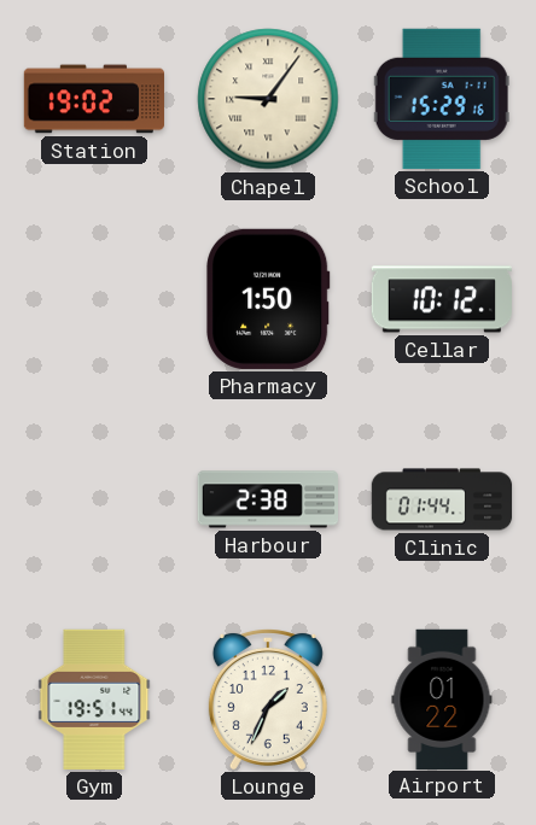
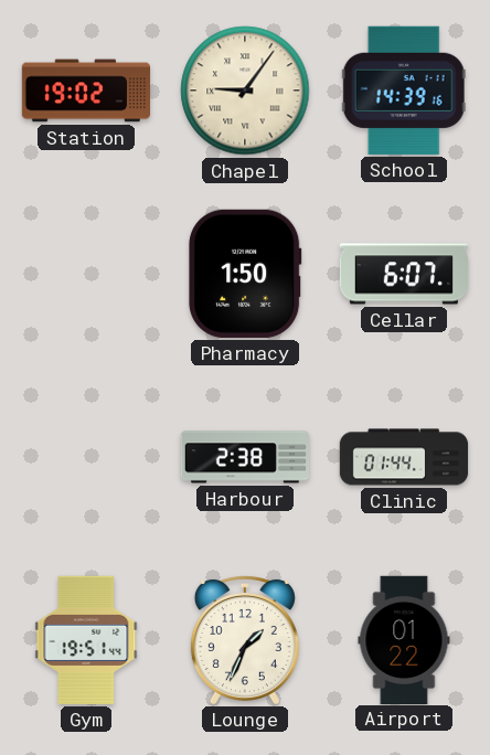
School: 15:29 -> 14:39 (404, 91)
Cellar: 10:12 -> 6:07 (403, 274)
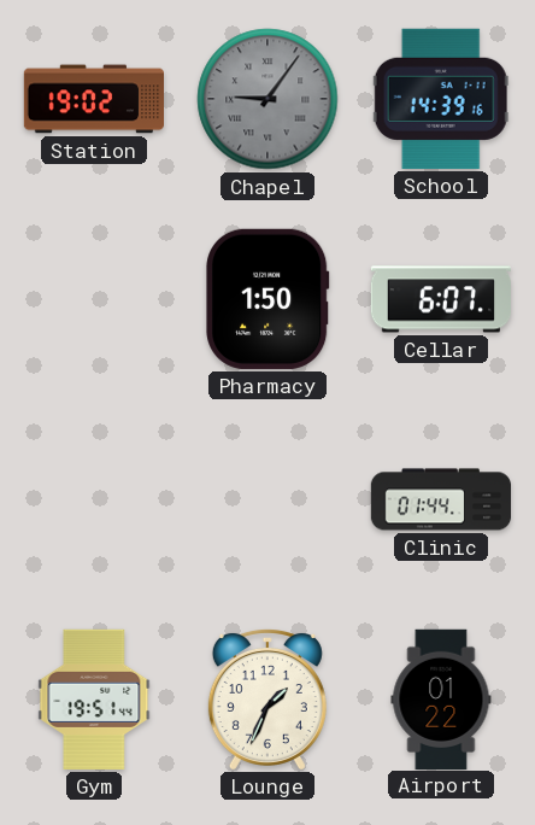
Chapel dial: cream -> grey (267, 99)
Harbour: 2:38 -> none (244, 457)
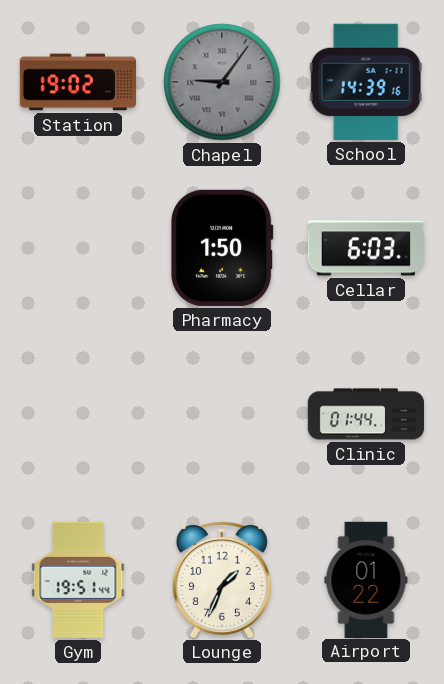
Cellar: 6:07 -> 6:03 (365, 248)
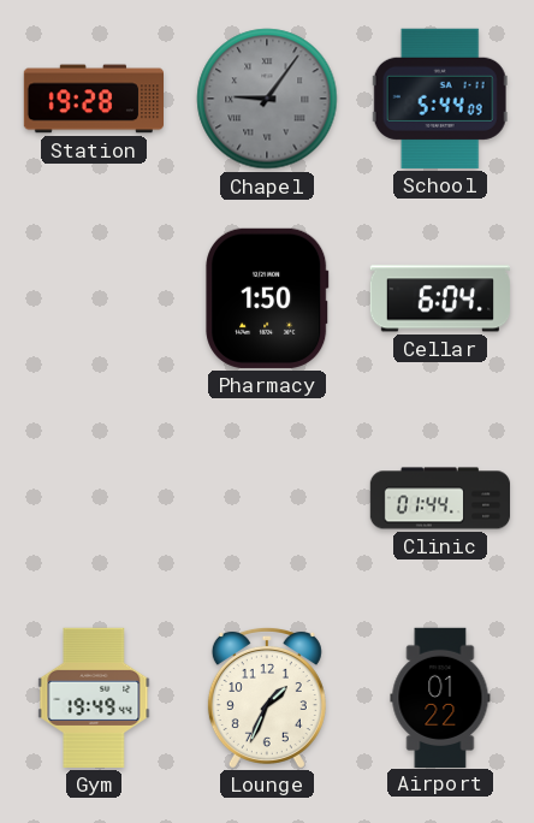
Station: 19:02 -> 19:28 (93, 99)
School: 14:39 -> 5:44 (440, 99)
Cellar: 6:03 -> 6:04 (439, 298)
Gym: 19:51 -> 19:49 (94, 698)
